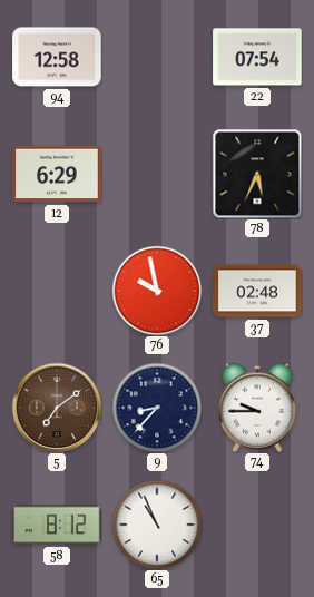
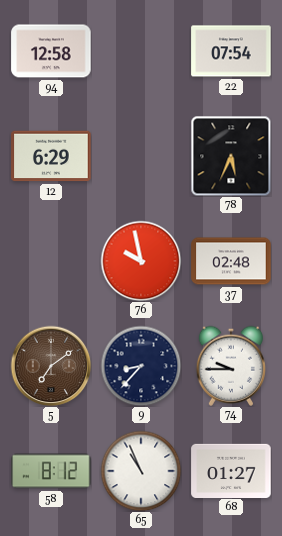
68: none -> 01:27 (231, 470)
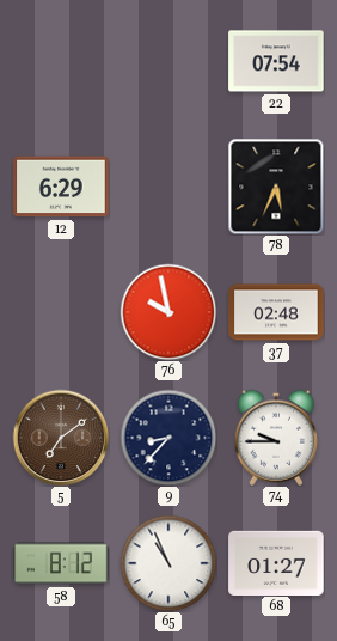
94: 12:58 -> none (51, 51)
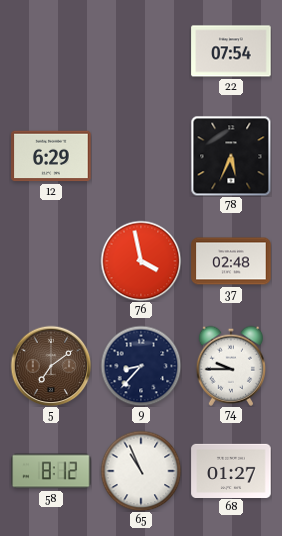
76: 9:58 -> 3:58 (141, 261)
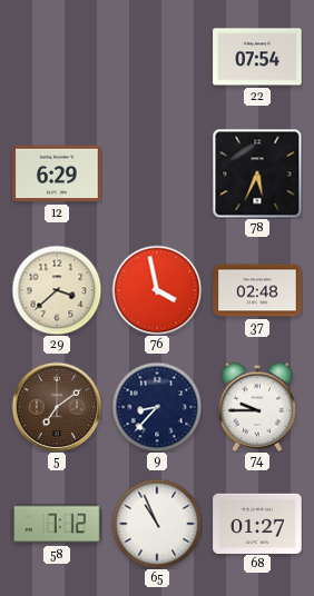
29: none -> 3:38 (57, 290)
58: 8:12 -> 7:12 (57, 524)
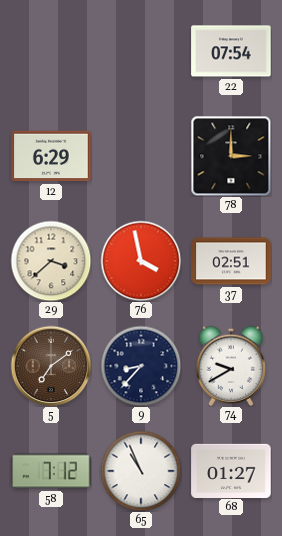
78: 5:34 -> 3:00 (231, 156)
37: 02:48 -> 02:51 (231, 261)
74: 9:45 -> 9:40 (230, 366)
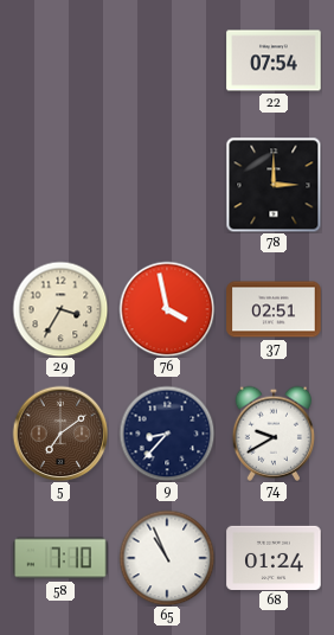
12: 6:29 -> none (51, 156)
29: 3:38 -> 3:35 (60, 309)
58: 7:12 -> 7:10 (60, 558)
68: 01:27 -> 01:24 (274, 557)
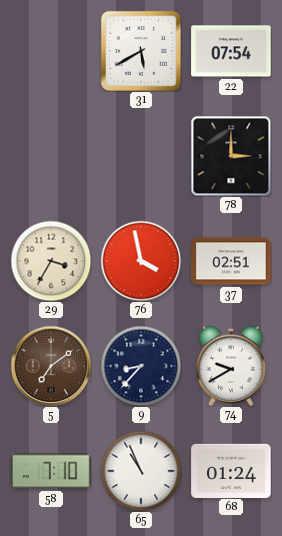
31: none -> 5:40 (141, 51)
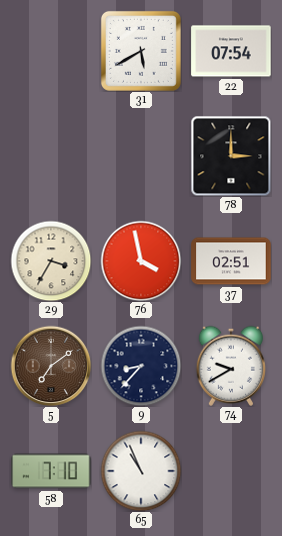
68: 01:24 -> none (231, 470)
